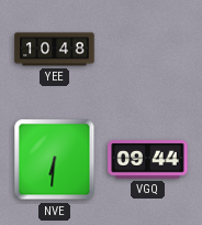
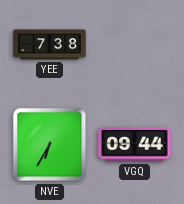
YEE: 10:48 -> 7:38 (50, 45)
NVE: 6:31 -> 6:35 (50, 145)
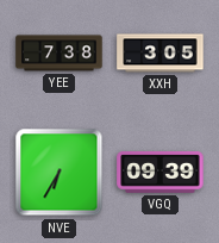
XXH: none -> 3:05 (161, 54)
VGQ: 09:44 -> 09:39 (161, 173)
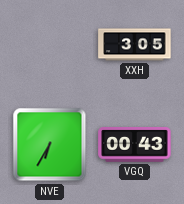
YEE: 7:38 -> none (60, 54)
VGQ: 09:39 -> 00:43 (135, 145)
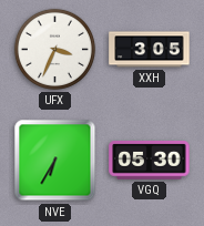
UFX: none -> 3:34 (54, 49)
VGQ: 00:43 -> 05:30 (150, 161)
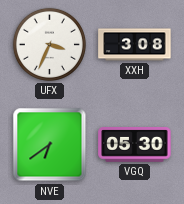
XXH: 3:05 -> 3:08 (135, 45)
NVE: 6:35 -> 6:39 (50, 145)
